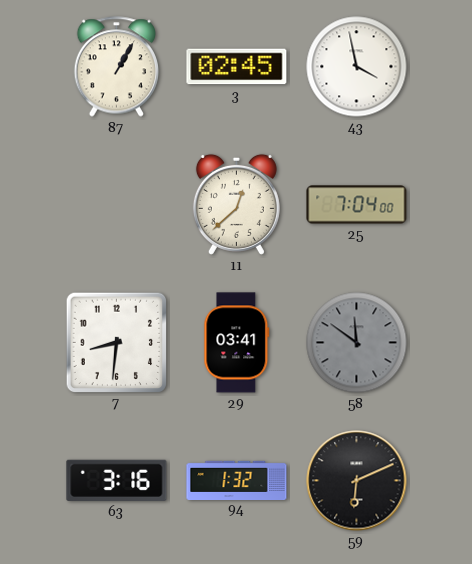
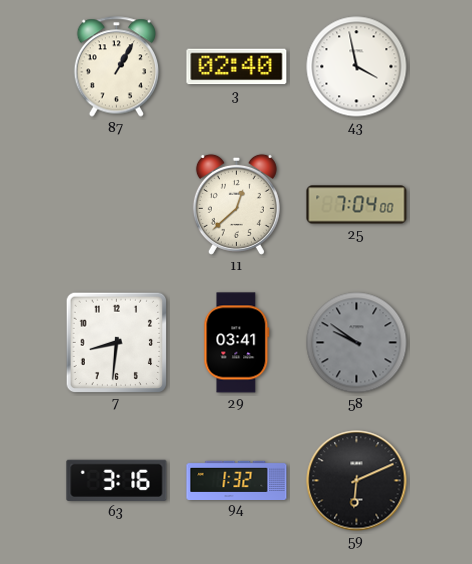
3: 02:45 -> 02:40 (237, 67)
58: 11:51 -> 9:51 (357, 343)
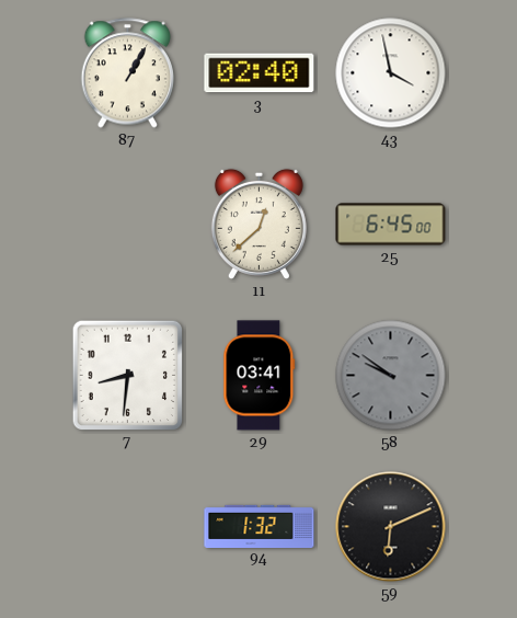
25: 7:04 -> 6:45 (391, 225)
63: 3:16 -> none (117, 480)
